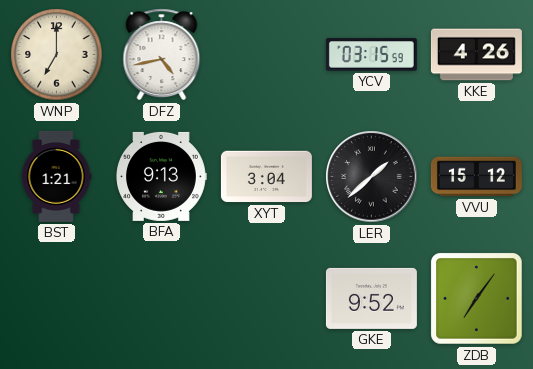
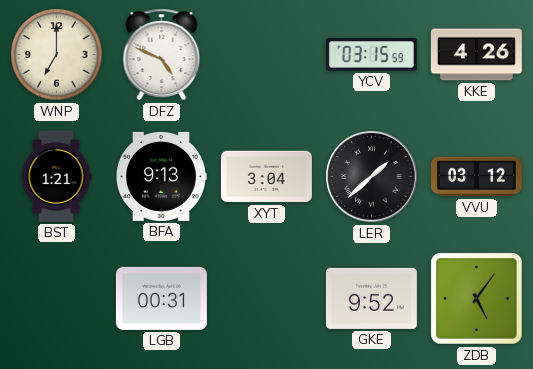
DFZ: 4:43 -> 4:49 (162, 55)
VVU: 15:12 -> 03:12 (476, 177)
LGB: none -> 00:31 (161, 298)
ZDB: 7:06 -> 5:06 (477, 299)
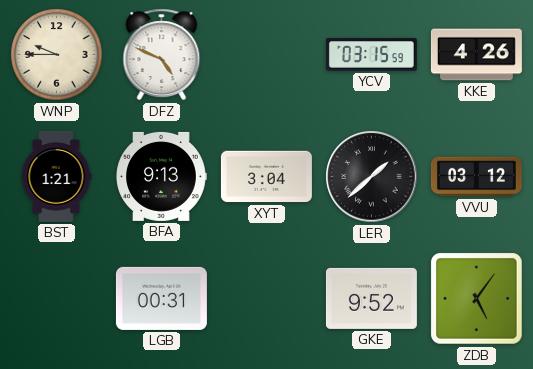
WNP: 7:00 -> 9:45 (57, 55)
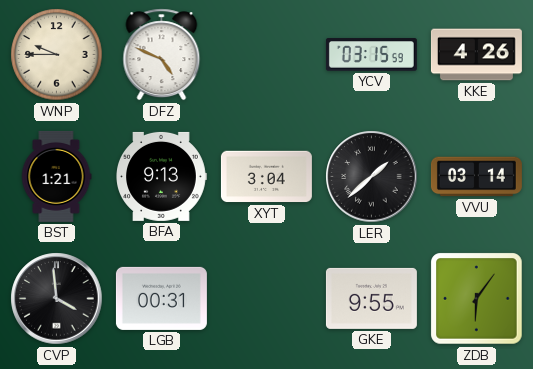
VVU: 03:12 -> 03:14 (476, 177)
CVP: none -> 3:59 (57, 299)
GKE: 9:52 -> 9:55 (371, 298)
ZDB: 5:06 -> 6:06 (477, 299)
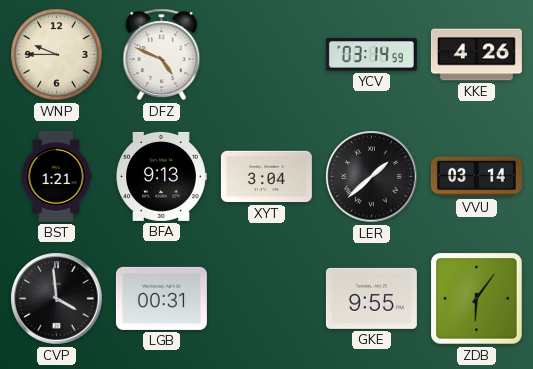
YCV: 03:15 -> 03:14 (371, 55)
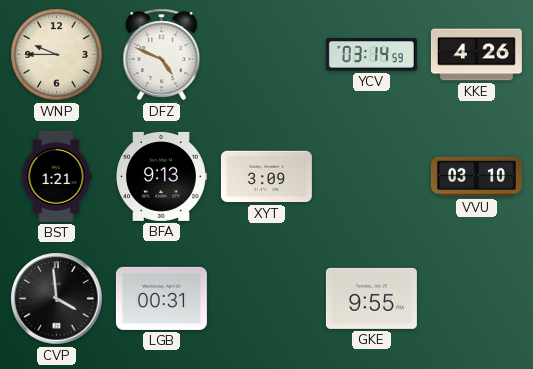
XYT: 3:04 -> 3:09 (266, 177)
LER: 1:38 -> none (372, 177)
VVU: 03:14 -> 03:10 (476, 177)
ZDB: 6:06 -> none (477, 299)
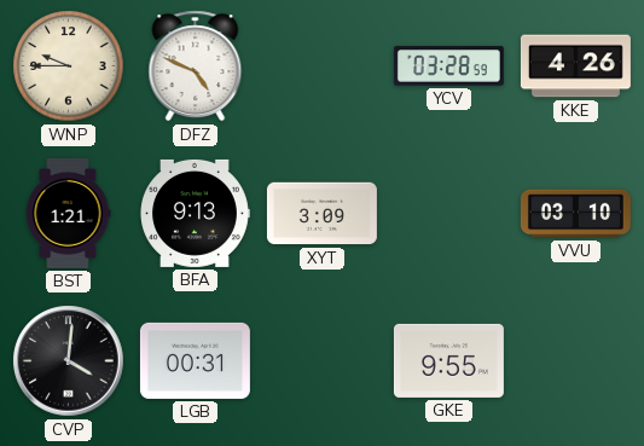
YCV: 03:14 -> 03:28 (448, 66)
CVP: 3:59 -> 4:01 (69, 361)
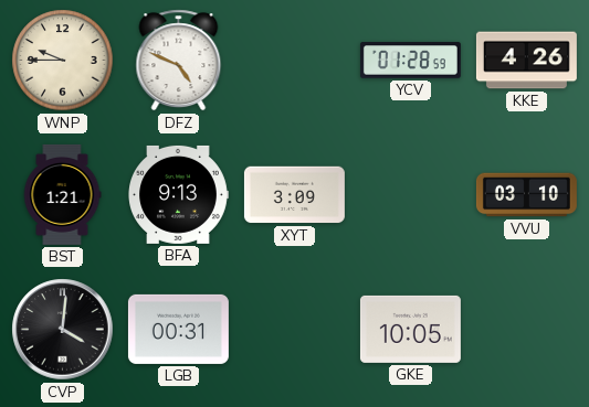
YCV: 03:28 -> 01:28 (410, 61)
GKE: 9:55 -> 10:05 (410, 329)
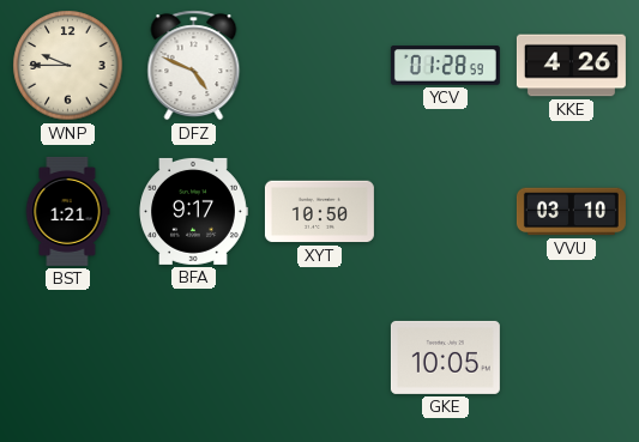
BFA: 9:13 -> 9:17 (193, 211)
XYT: 3:09 -> 10:50 (319, 212)
CVP: 4:01 -> none (63, 330)
LGB: 00:31 -> none (178, 329)
